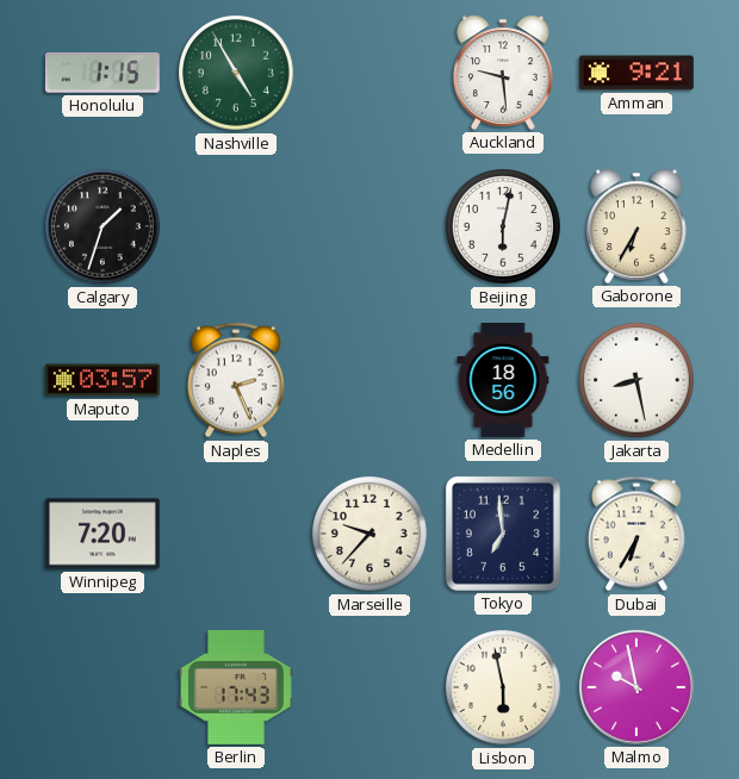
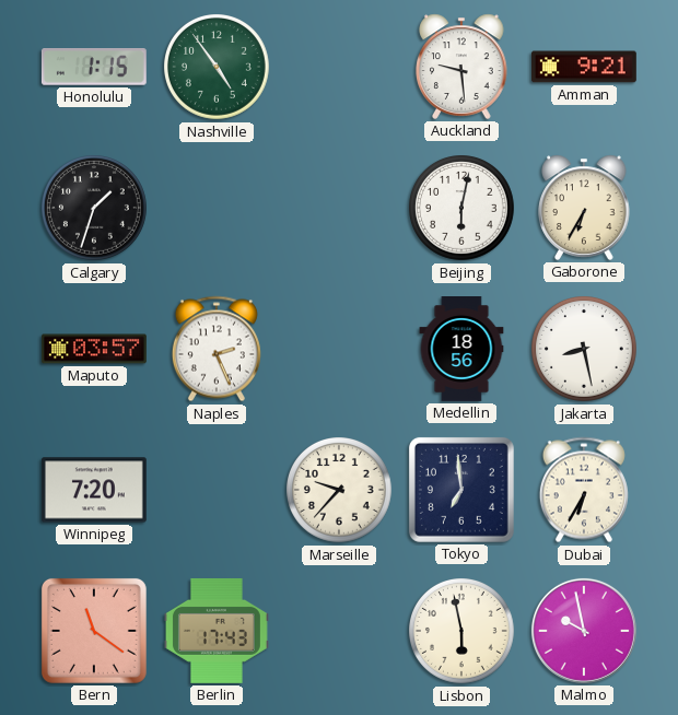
Nashville: 4:55 -> 4:54 (218, 68)
Bern: none -> 11:21 (94, 631)
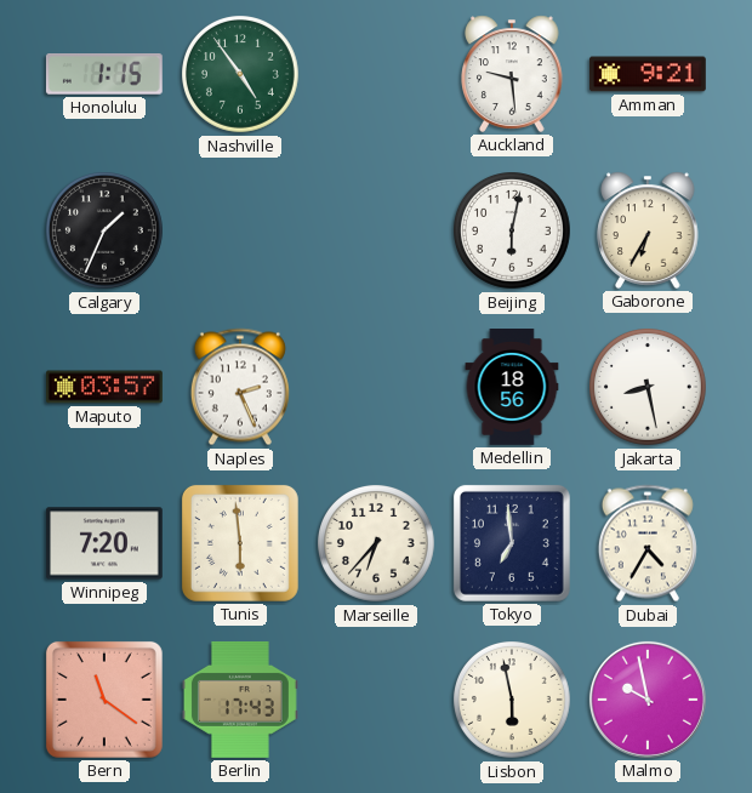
Calgary: 1:33 -> 1:34 (106, 232)
Tunis: none -> 5:59 (240, 543)
Marseille: 9:37 -> 6:37 (377, 544)
Dubai: 6:35 -> 4:35 (648, 543)
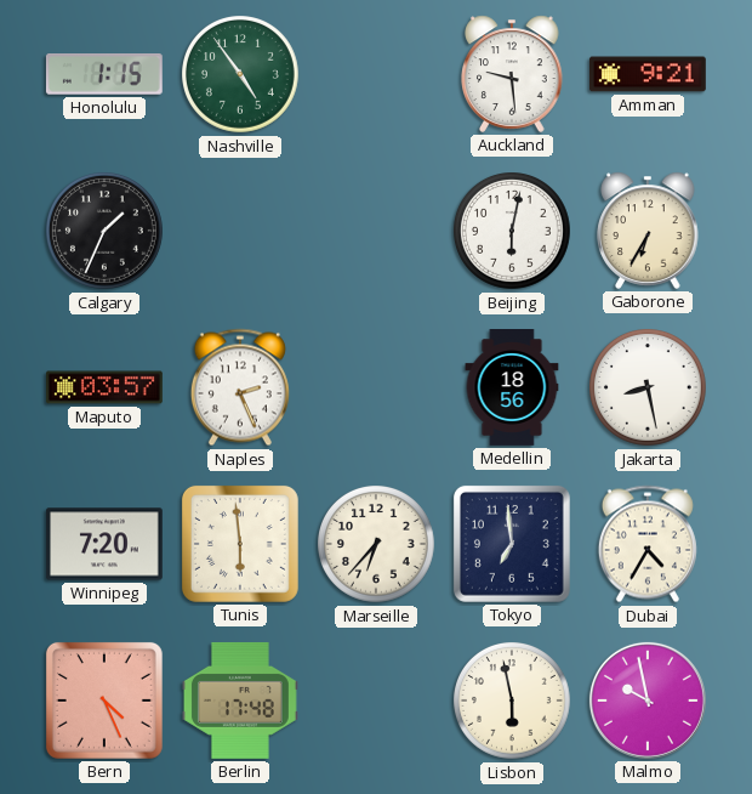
Bern: 11:21 -> 4:26 (104, 701)
Berlin: 17:43 -> 17:48 (240, 701)
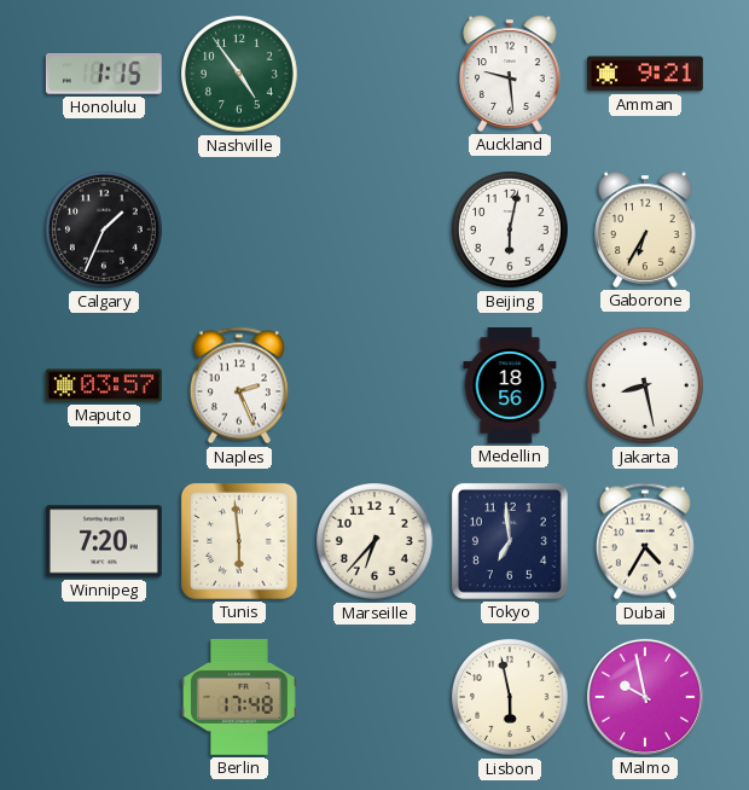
Bern: 4:26 -> none (104, 701)
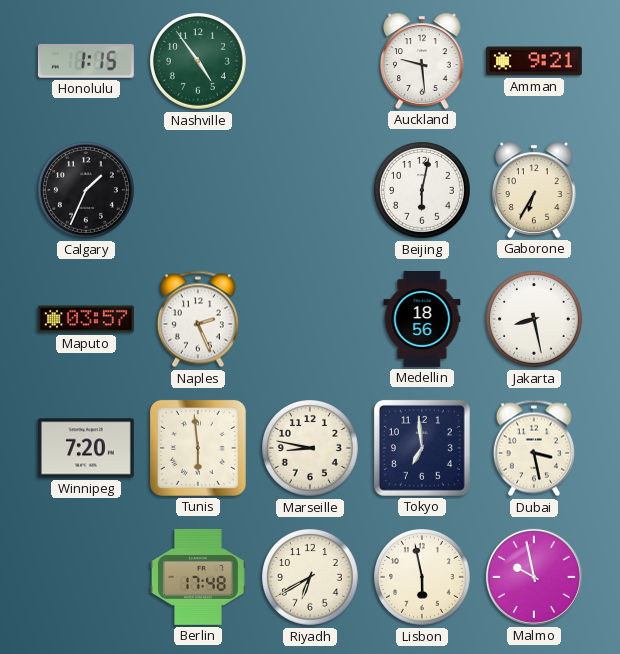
Marseille: 6:37 -> 8:47 (311, 449)
Dubai: 4:35 -> 3:28 (534, 448)
Riyadh: none -> 6:40 (311, 578)
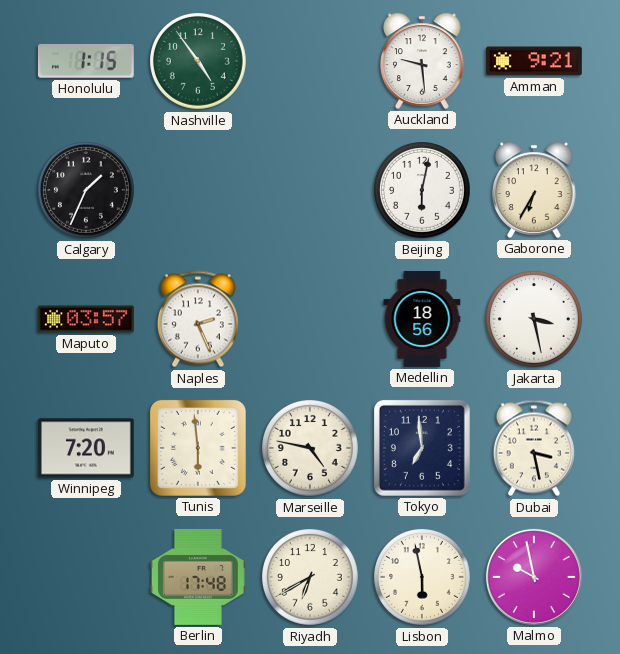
Jakarta: 8:28 -> 3:28 (535, 320)
Marseille: 8:47 -> 4:47 (311, 449)
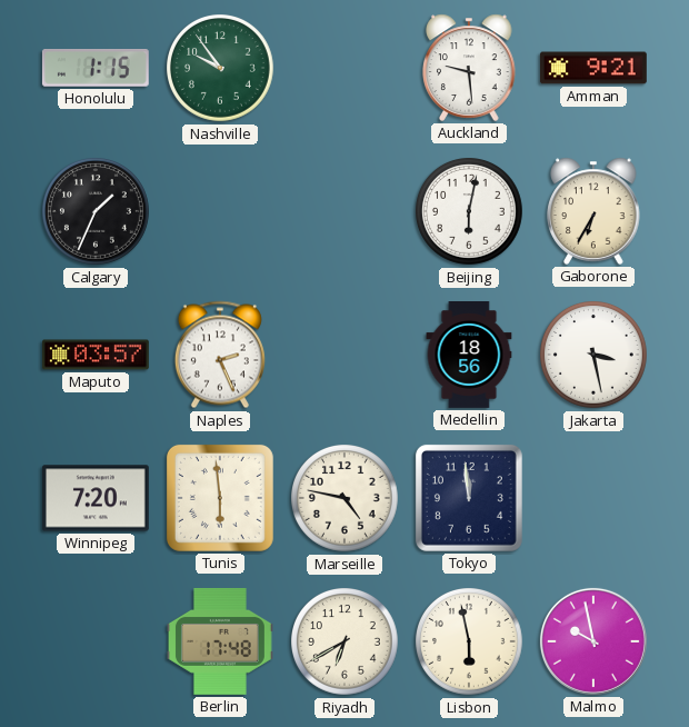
Nashville: 4:54 -> 9:54 (221, 69)
Tokyo: 6:59 -> 11:59 (469, 498)
Dubai: 3:28 -> none (534, 448)
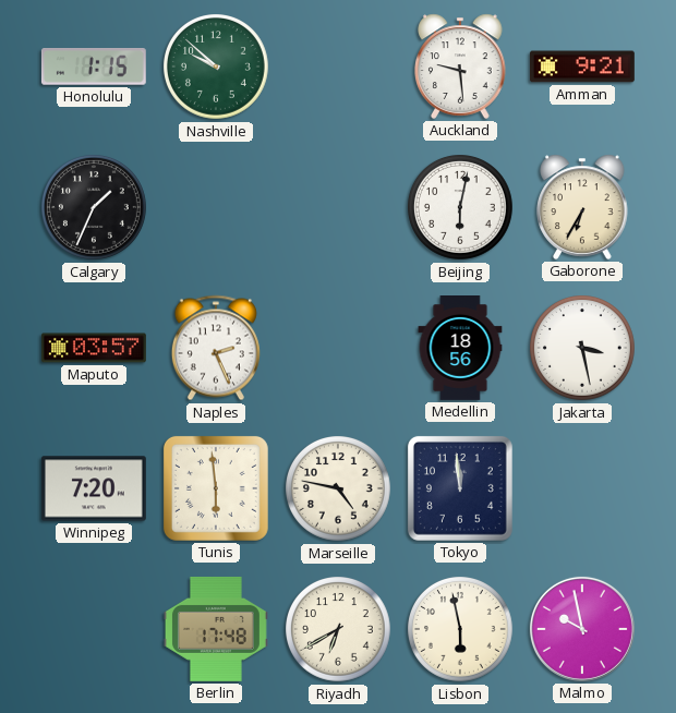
Nashville: 9:54 -> 9:52 (217, 68)
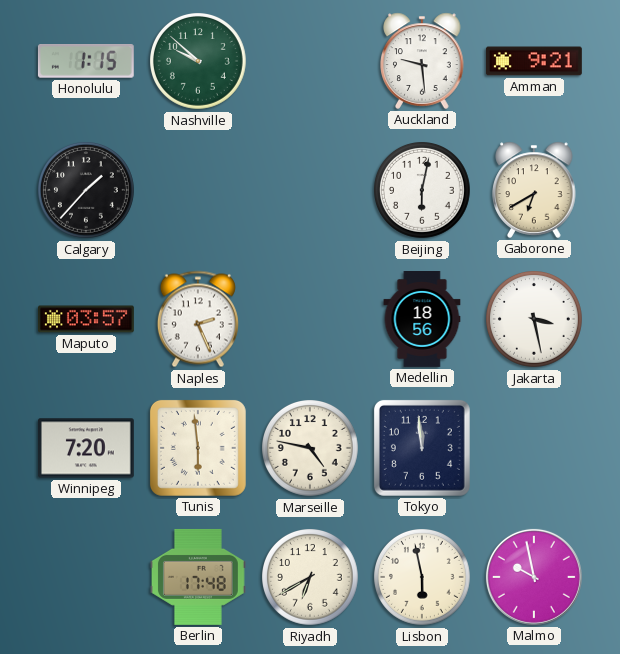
Calgary: 1:34 -> 1:37 (87, 191)
Gaborone: 6:35 -> 6:40 (534, 190)
